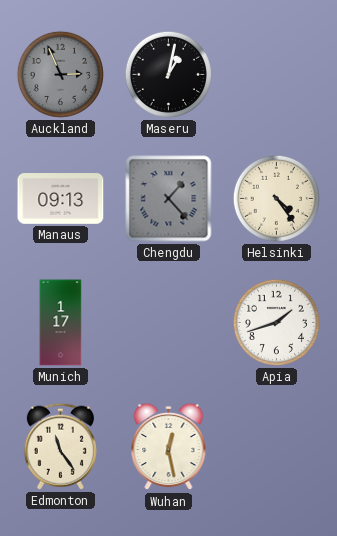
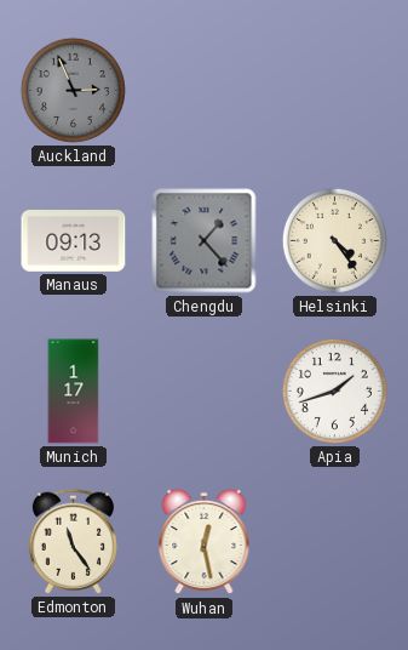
Maseru: 1:02 -> none (168, 74)
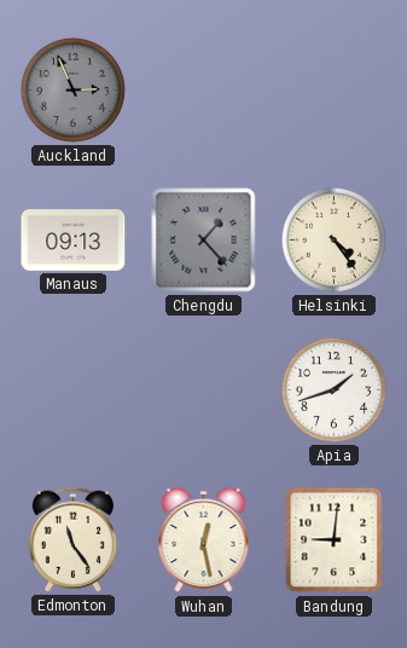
Munich: 1:17 -> none (74, 392)
Bandung: none -> 9:01 (335, 540)
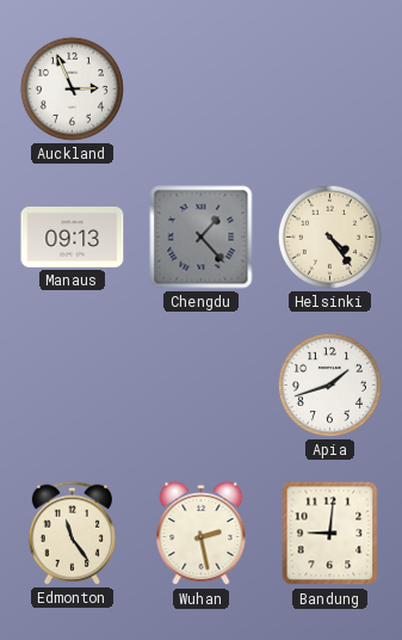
Auckland dial: grey -> white (72, 88)
Wuhan: 12:28 -> 2:28 (202, 534)
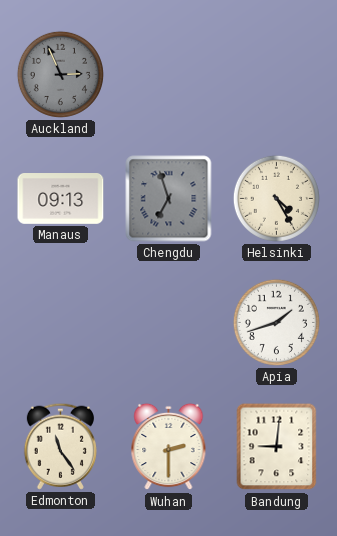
Auckland dial: white -> grey (60, 74)
Chengdu: 1:23 -> 6:57 (169, 199)
Helsinki: 4:24 -> 4:25 (276, 198)
Wuhan: 2:28 -> 2:30 (169, 447)
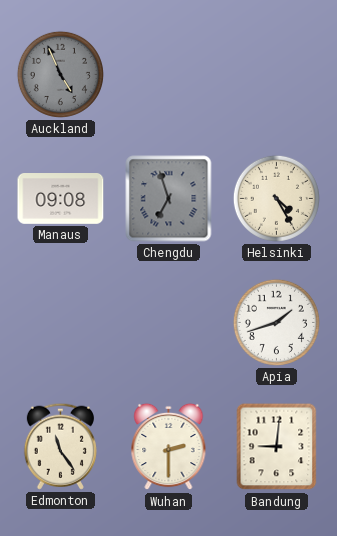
Auckland: 2:56 -> 4:56 (60, 74)
Manaus: 09:13 -> 09:08 (61, 199)
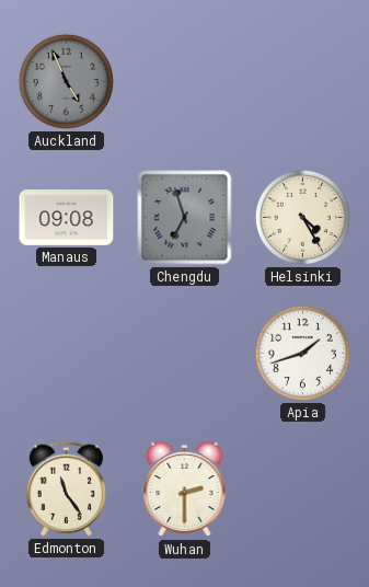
Bandung: 9:01 -> none (277, 447)
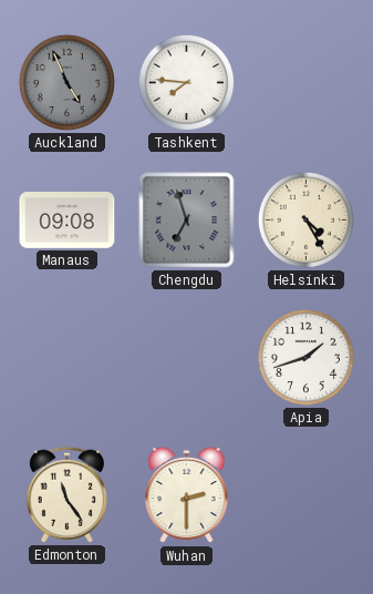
Tashkent: none -> 7:46 (186, 82)
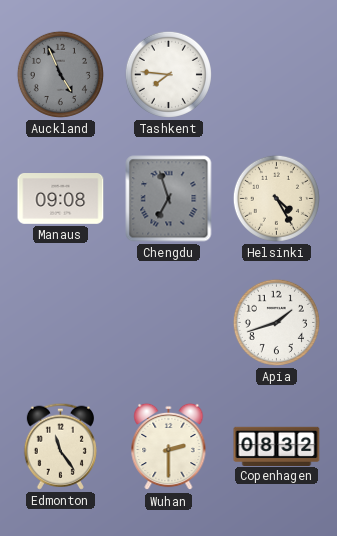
Copenhagen: none -> 08:32 (277, 446)
